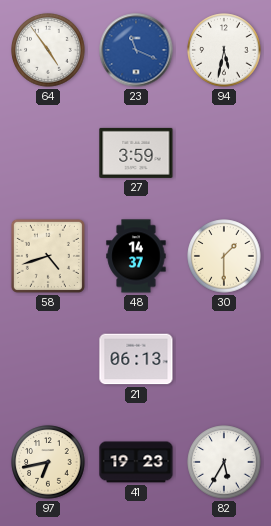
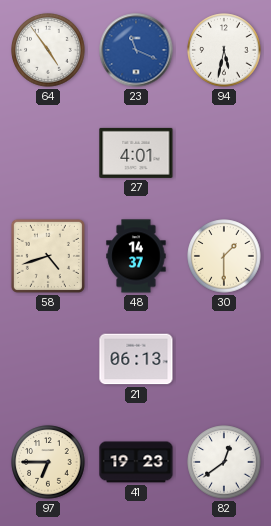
27: 3:59 -> 4:01 (136, 153)
97: 6:43 -> 6:45 (48, 462)
82: 5:35 -> 12:39 (224, 462)
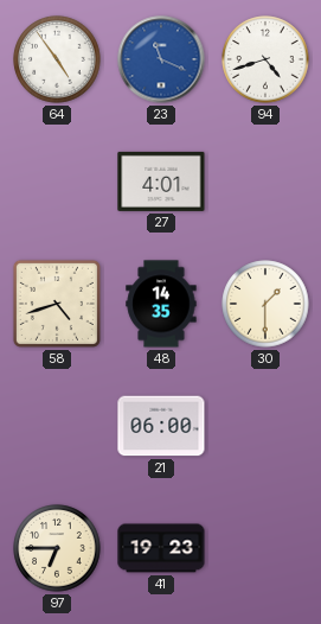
94: 5:32 -> 4:42 (265, 59)
48: 14:37 -> 14:35 (161, 304)
21: 06:13 -> 06:00 (161, 426)
82: 12:39 -> none (224, 462)
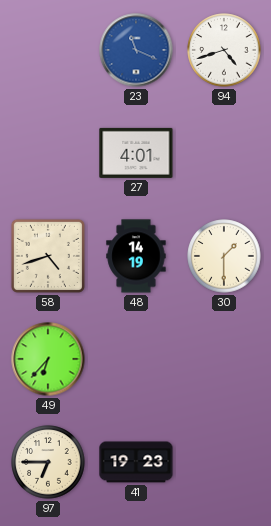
64: 4:54 -> none (57, 59)
48: 14:35 -> 14:19 (136, 256)
49: none -> 6:37 (48, 359)
21: 06:00 -> none (161, 426)
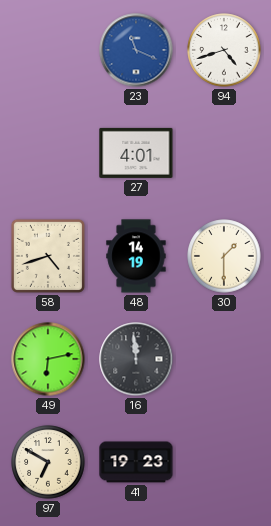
49: 6:37 -> 6:13 (48, 359)
16: none -> 11:59 (136, 359)
97: 6:45 -> 6:50 (48, 462)
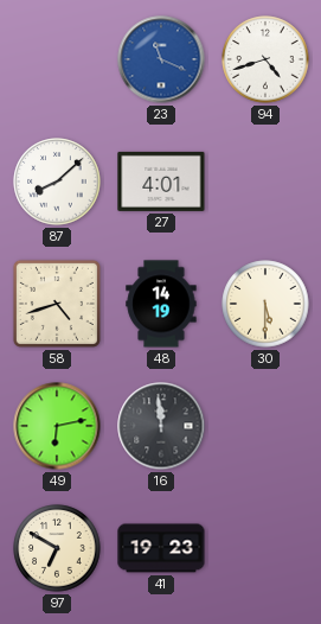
87: none -> 8:08 (57, 182)
30: 1:30 -> 5:30 (265, 304)
